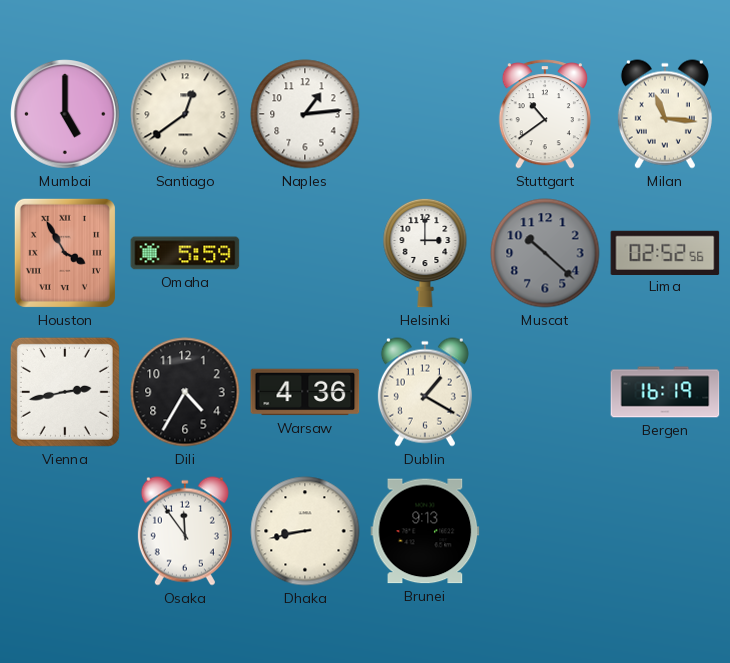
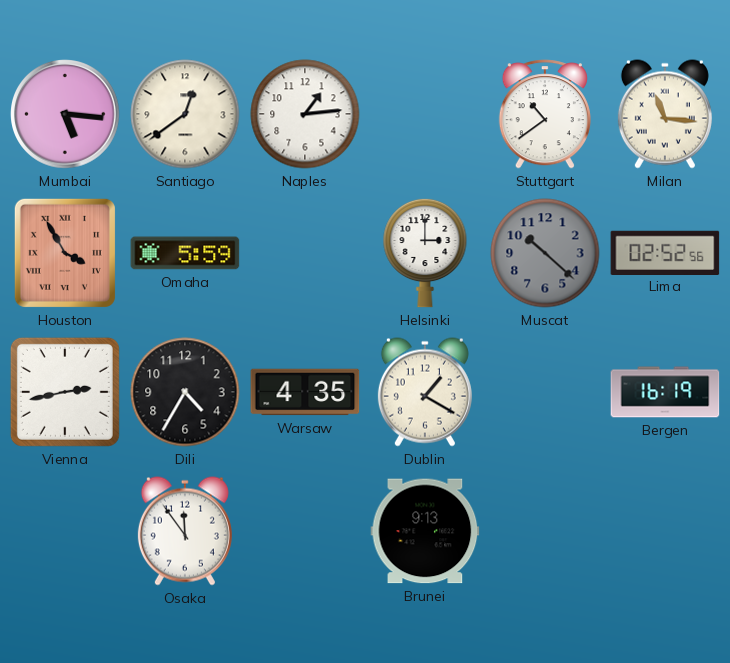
Mumbai: 5:00 -> 5:16 (65, 114)
Warsaw: 4:36 -> 4:35 (305, 392)
Dhaka: 8:43 -> none (305, 531)
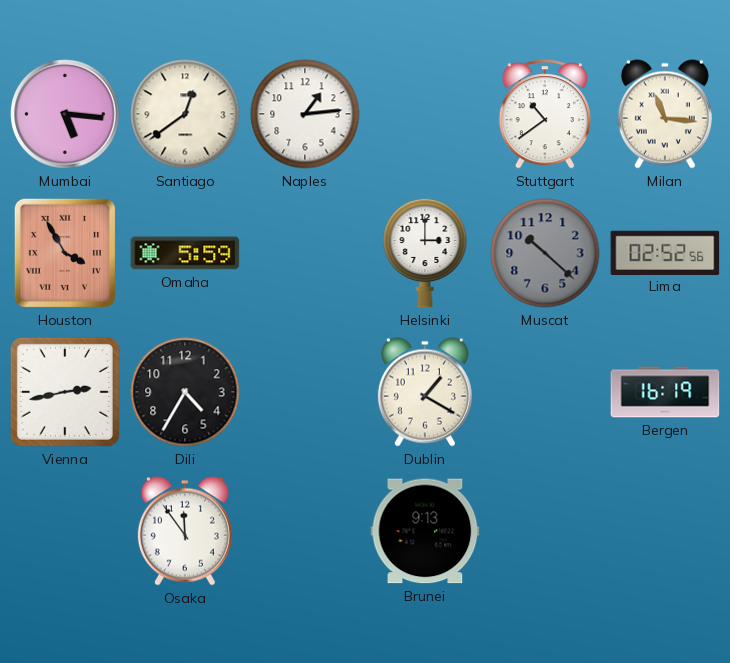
Warsaw: 4:35 -> none (305, 392)
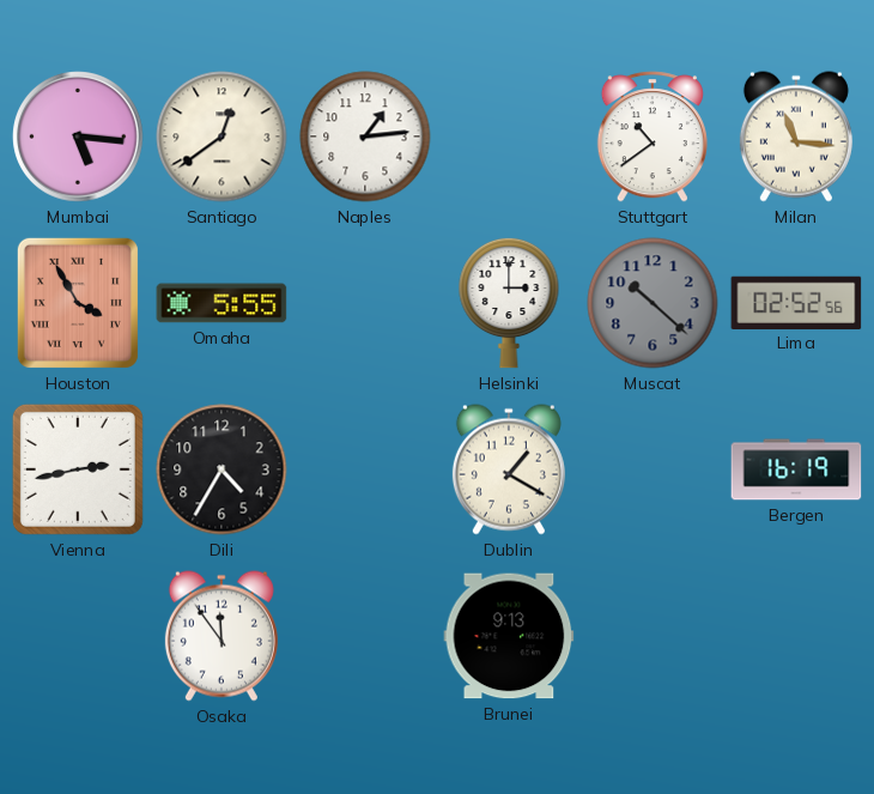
Omaha: 5:59 -> 5:55 (221, 303)
